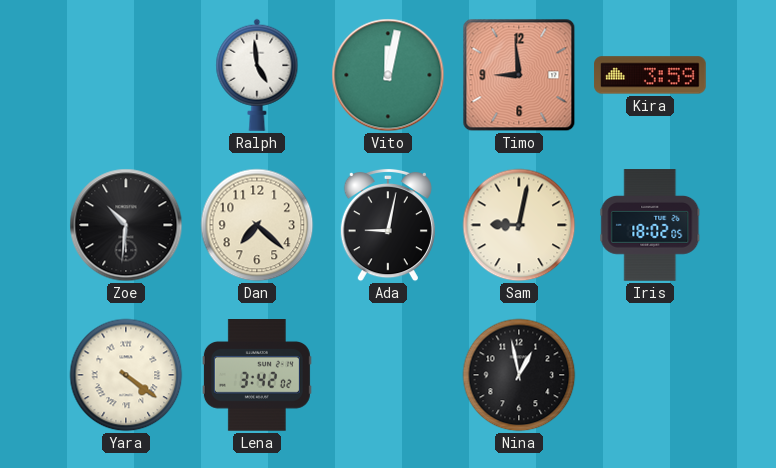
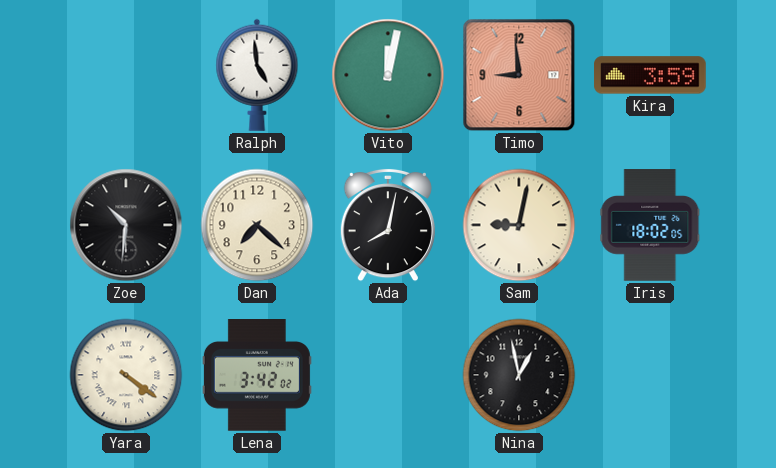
Ada: 9:02 -> 8:02 (388, 225)
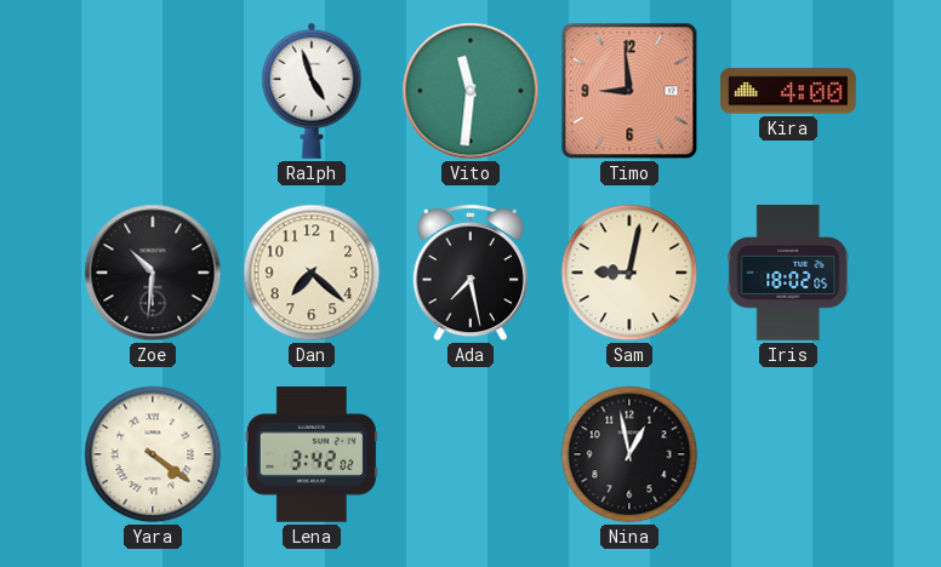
Ralph: 4:59 -> 4:57 (312, 91)
Vito: 12:02 -> 11:31 (470, 91)
Kira: 3:59 -> 4:00 (788, 91)
Ada: 8:02 -> 7:28 (470, 273)
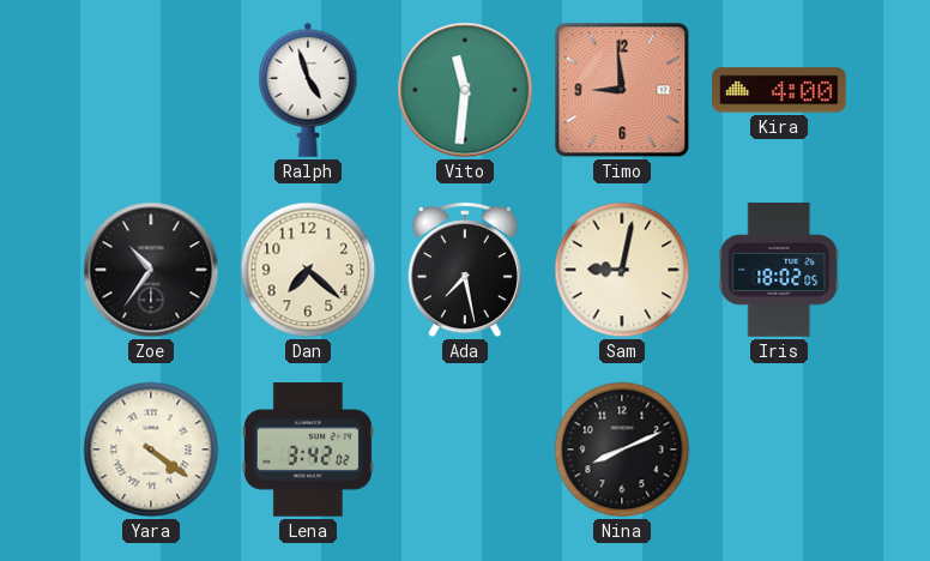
Zoe: 10:31 -> 10:36 (151, 270)
Nina: 12:58 -> 8:11 (622, 450)
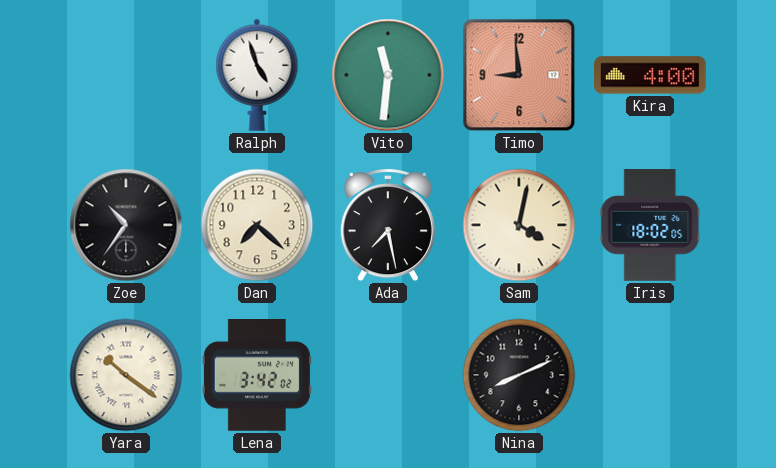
Sam: 9:02 -> 4:02 (519, 225)
Yara: 4:21 -> 10:21 (126, 375)
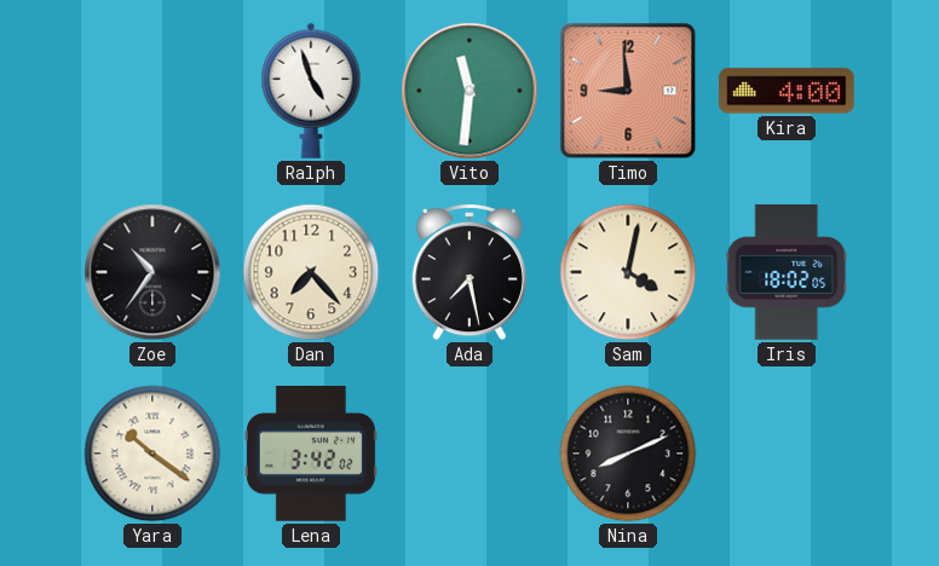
Dan: 7:22 -> 7:23 (311, 272)
